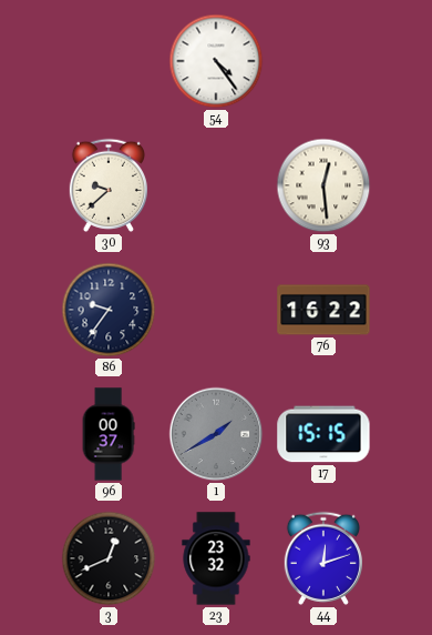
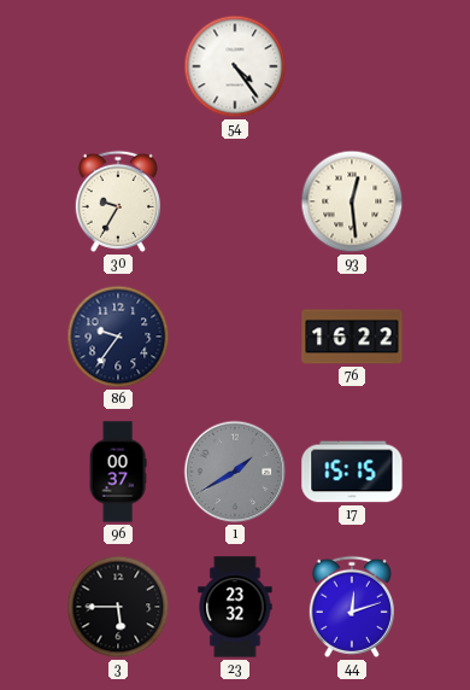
30: 9:38 -> 9:35 (118, 201)
3: 12:41 -> 5:45 (118, 607)
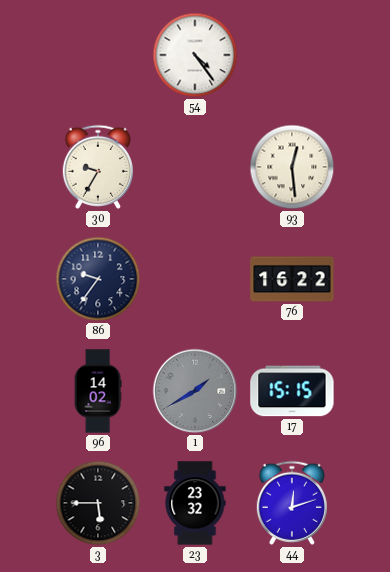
96: 00:37 -> 14:02 (98, 391)
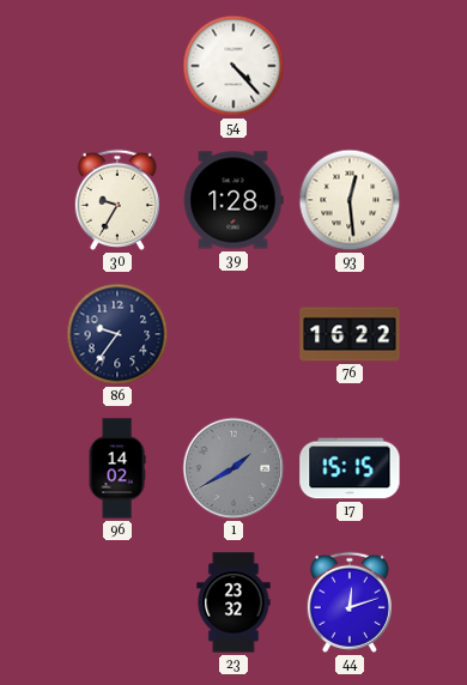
54: 4:24 -> 4:23 (233, 66)
39: none -> 1:28 (233, 200)
3: 5:45 -> none (98, 503)
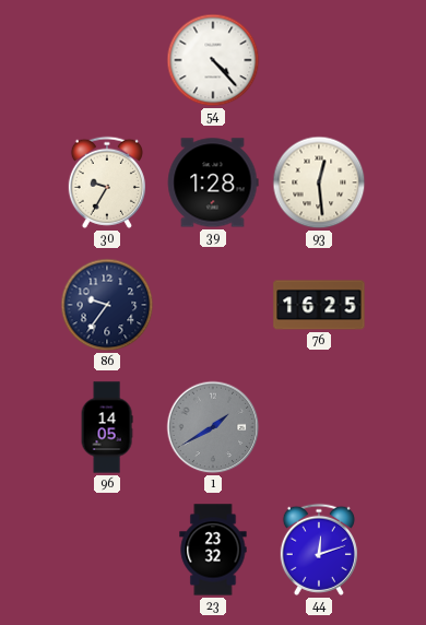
76: 16:22 -> 16:25 (319, 305)
96: 14:02 -> 14:05 (107, 427)
17: 15:15 -> none (350, 468)
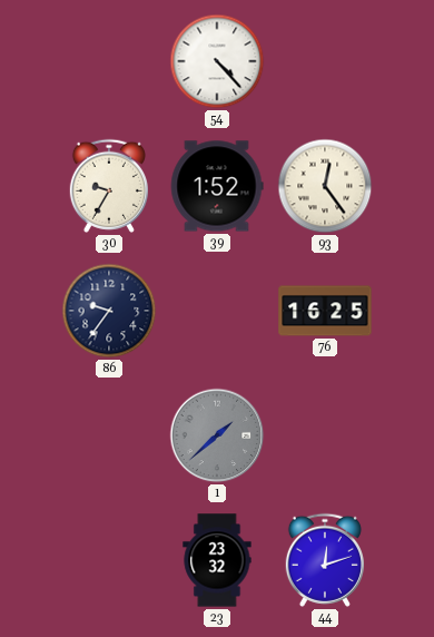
39: 1:28 -> 1:52 (217, 186)
93: 12:29 -> 12:24 (325, 186)
96: 14:05 -> none (107, 427)
1: 1:40 -> 1:38 (217, 435)
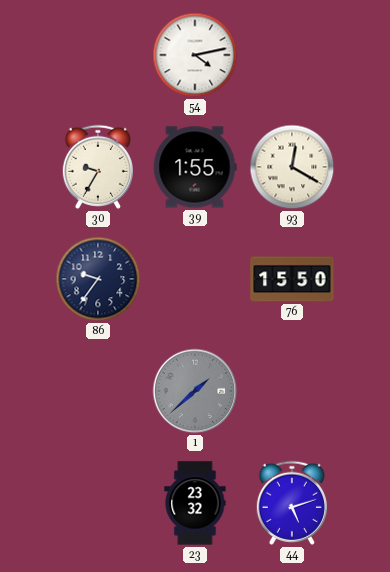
54: 4:23 -> 4:13 (195, 55)
39: 1:52 -> 1:55 (195, 167)
93: 12:24 -> 12:20 (292, 167)
76: 16:25 -> 15:50 (292, 279)
44: 12:12 -> 5:12 (292, 503)
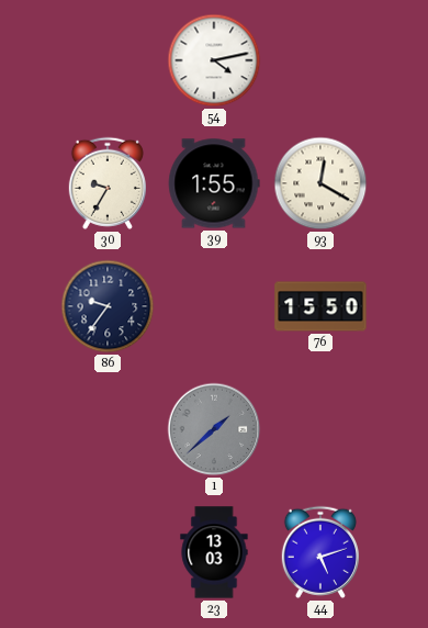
23: 23:32 -> 13:03 (214, 552)
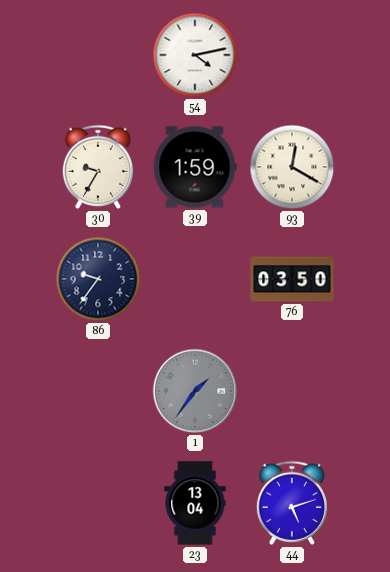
39: 1:55 -> 1:59 (195, 167)
76: 15:50 -> 03:50 (292, 279)
1: 1:38 -> 1:36 (195, 391)
23: 13:03 -> 13:04 (195, 503)
